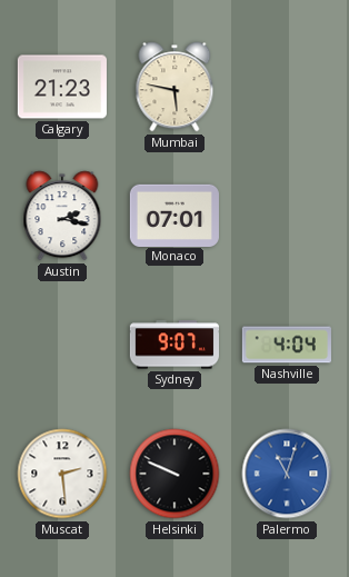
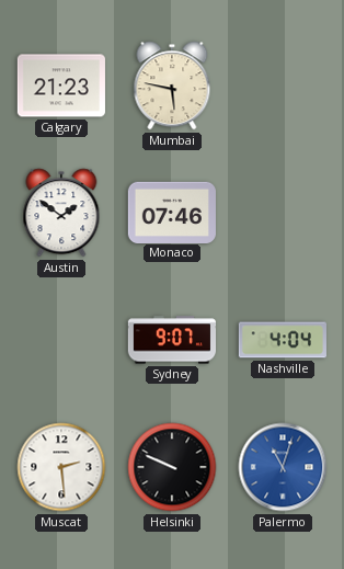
Austin: 2:17 -> 1:51 (61, 213)
Monaco: 07:01 -> 07:46 (172, 212)
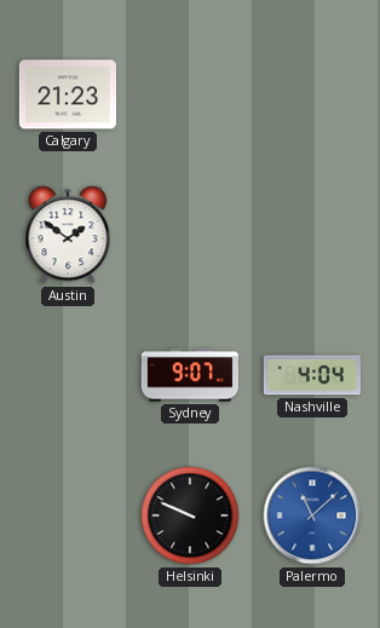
Mumbai: 5:47 -> none (172, 86)
Monaco: 07:46 -> none (172, 212)
Muscat: 2:29 -> none (61, 467)
Palermo: 11:03 -> 11:08 (312, 515)
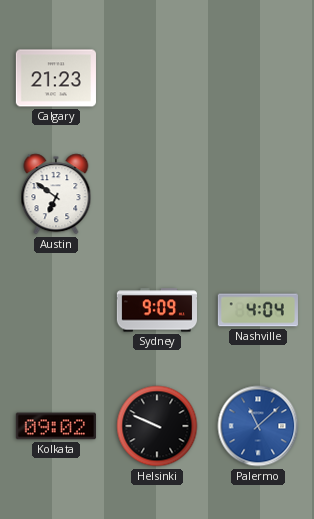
Austin: 1:51 -> 6:51 (56, 194)
Sydney: 9:07 -> 9:09 (156, 310)
Kolkata: none -> 09:02 (56, 426)
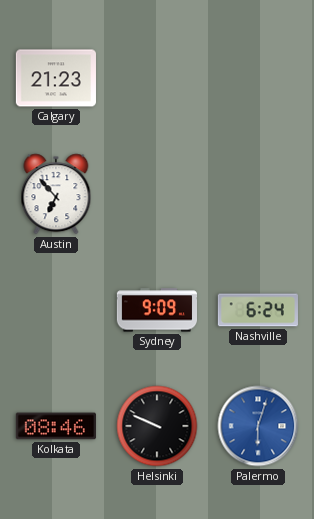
Austin: 6:51 -> 6:53 (56, 194)
Nashville: 4:04 -> 6:24 (258, 310)
Kolkata: 09:02 -> 08:46 (56, 426)
Palermo: 11:08 -> 6:03 (258, 426)
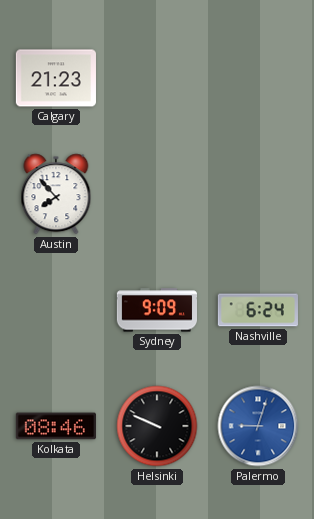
Austin: 6:53 -> 7:53 (56, 194)
Palermo: 6:03 -> 9:03 (258, 426)
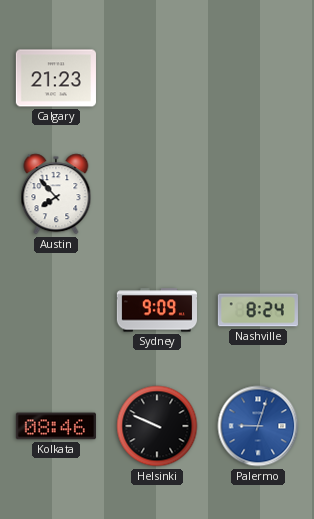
Nashville: 6:24 -> 8:24 (258, 310)
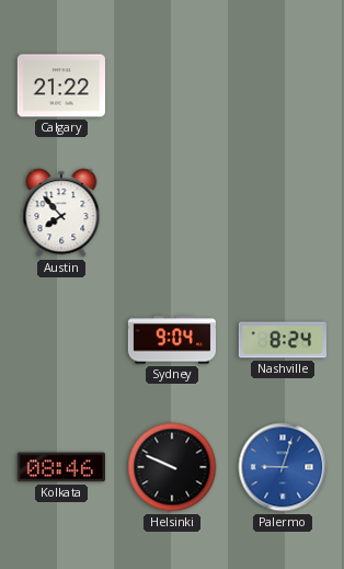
Calgary: 21:23 -> 21:22 (61, 86)
Sydney: 9:09 -> 9:04 (171, 340)
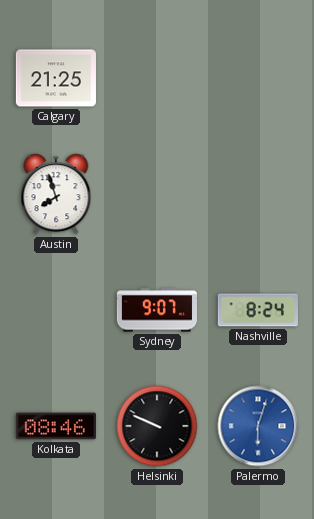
Calgary: 21:22 -> 21:25 (56, 78)
Austin: 7:53 -> 7:57 (56, 194)
Sydney: 9:04 -> 9:07 (156, 310)
Palermo: 9:03 -> 6:03 (258, 426)
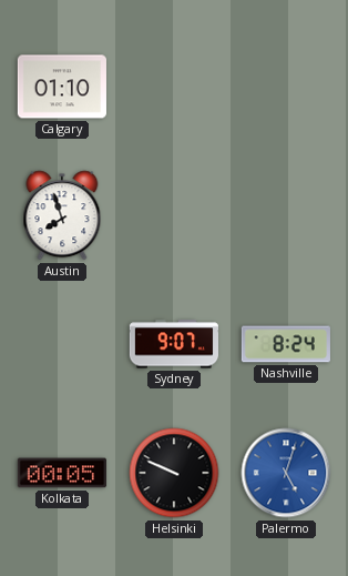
Calgary: 21:25 -> 01:10 (62, 87)
Kolkata: 08:46 -> 00:05 (62, 473)
Palermo: 6:03 -> 5:03 (286, 473)
